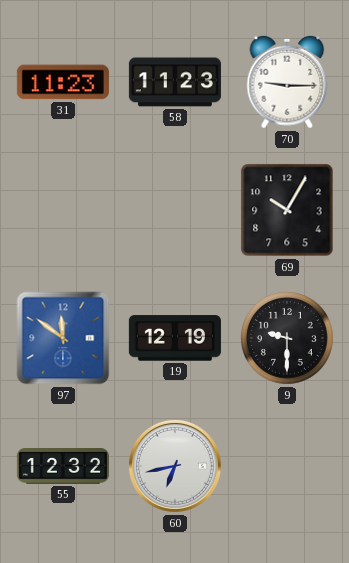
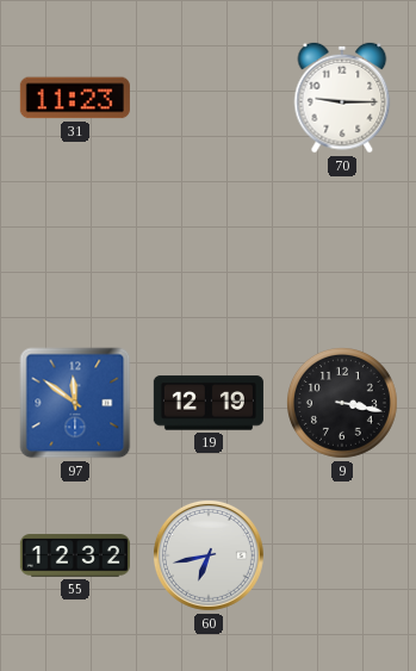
58: 11:23 -> none (175, 82)
69: 10:05 -> none (287, 210)
9: 9:30 -> 3:17 (343, 404)
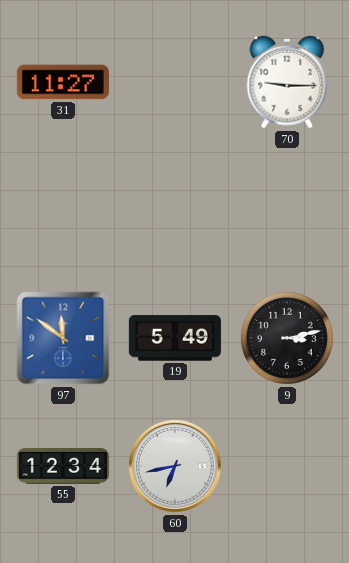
31: 11:23 -> 11:27 (63, 82)
19: 12:19 -> 5:49 (175, 338)
9: 3:17 -> 3:13 (288, 339)
55: 12:32 -> 12:34 (63, 466)
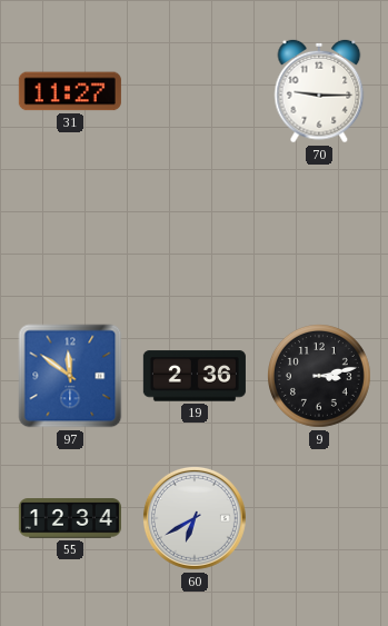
19: 5:49 -> 2:36 (195, 376)
60: 6:43 -> 6:40 (195, 518)
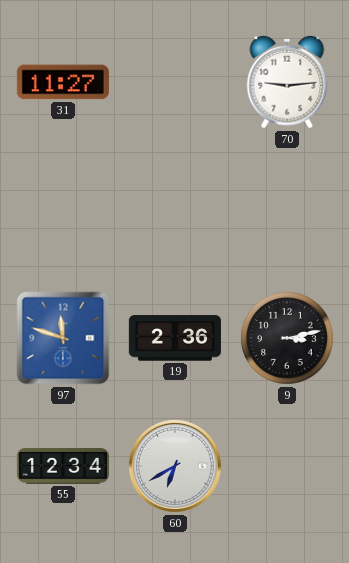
70: 9:15 -> 9:14 (287, 82)
97: 11:51 -> 11:48 (63, 338)
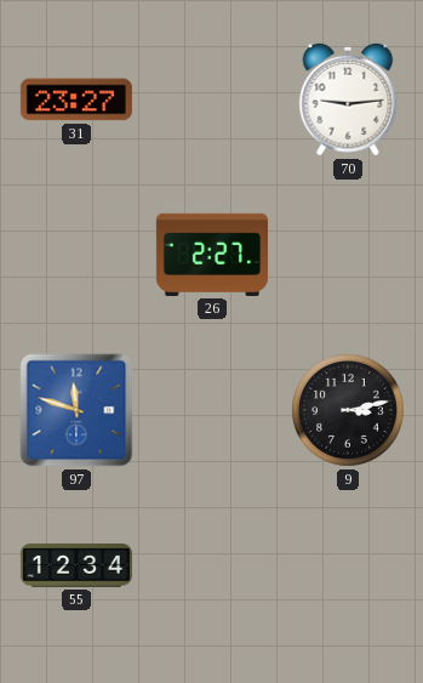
31: 11:27 -> 23:27 (76, 99)
26: none -> 2:27 (212, 255)
19: 2:36 -> none (175, 338)
60: 6:40 -> none (175, 466)
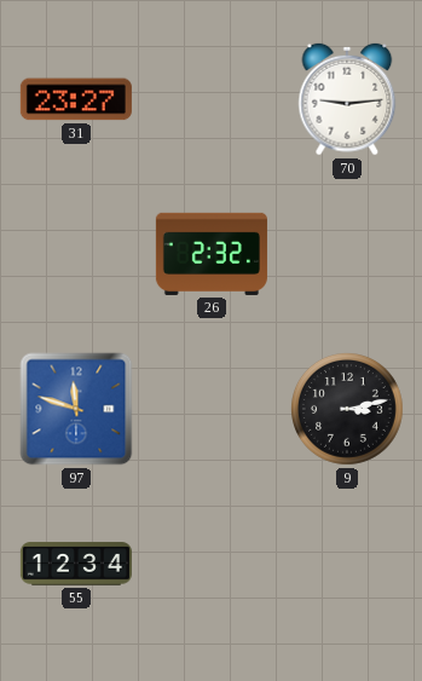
26: 2:27 -> 2:32 (212, 254)
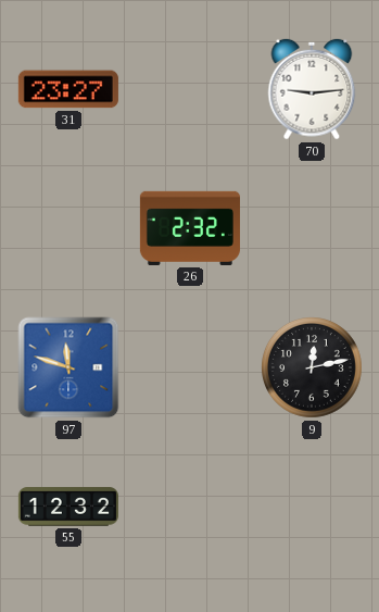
9: 3:13 -> 12:13 (313, 369)
55: 12:34 -> 12:32 (68, 507)
